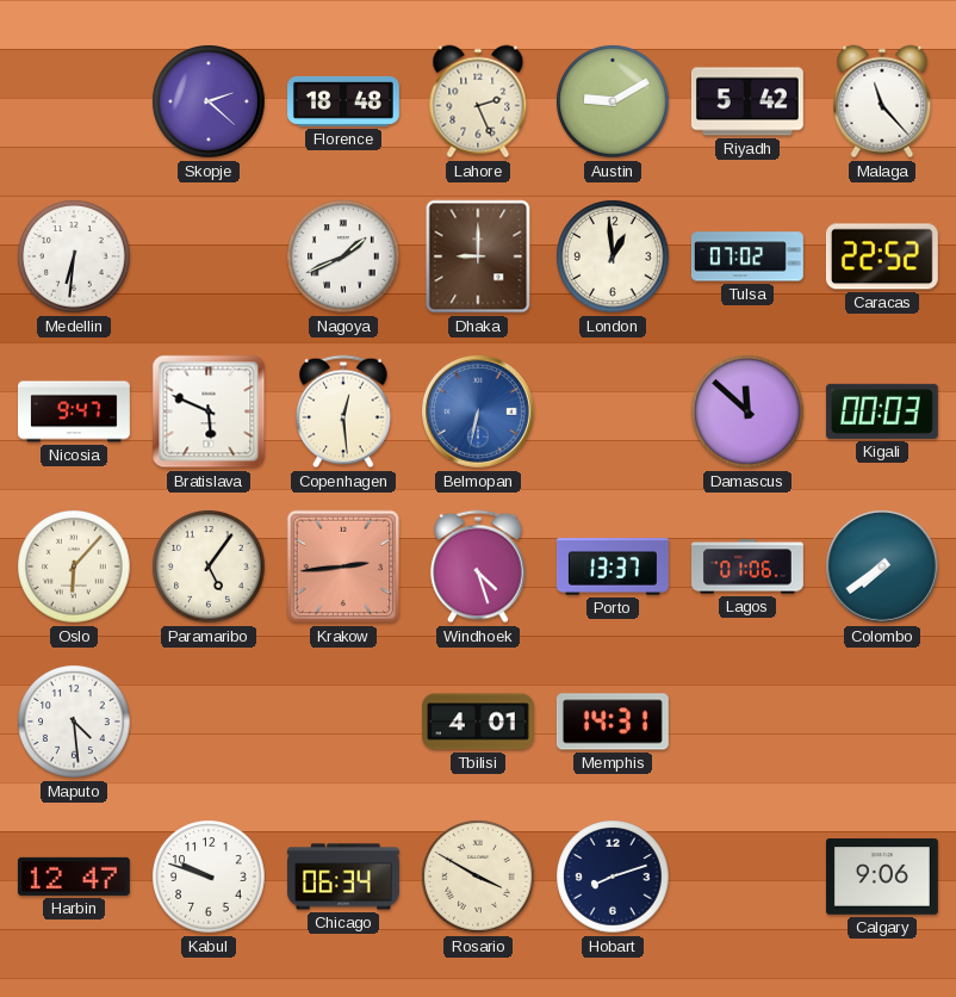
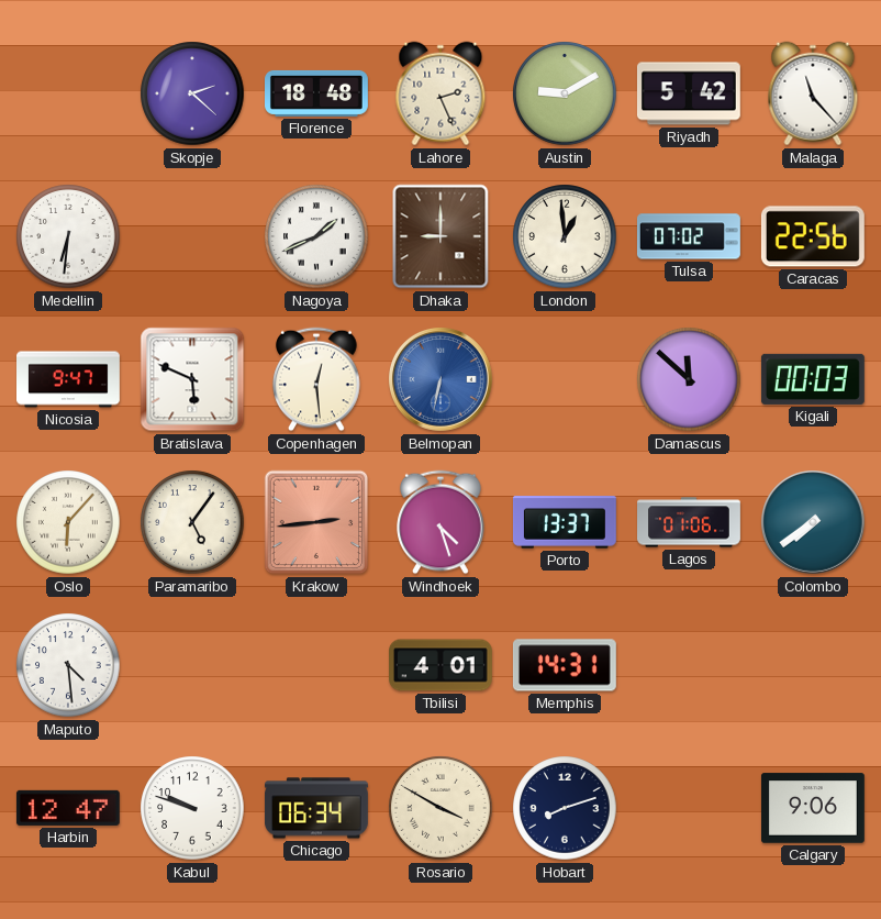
Caracas: 22:52 -> 22:56 (813, 236)
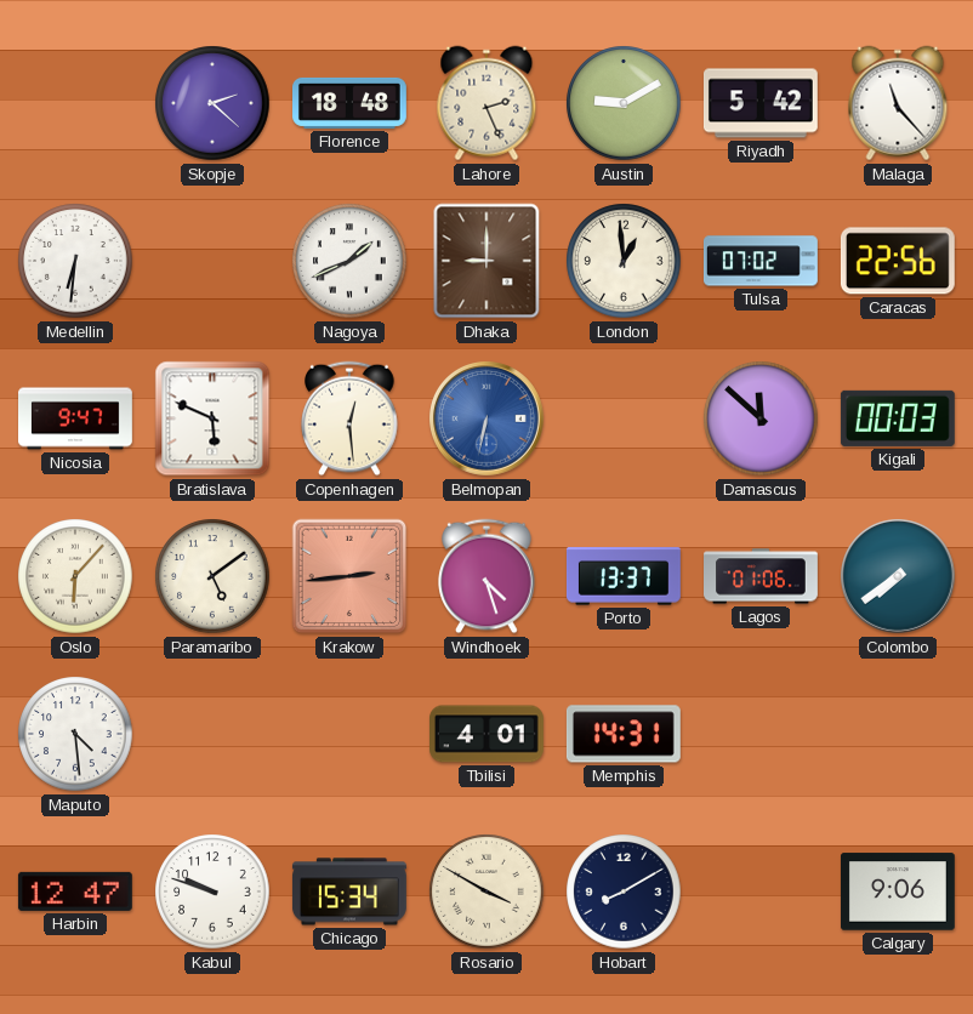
Paramaribo: 5:06 -> 5:09 (212, 576)
Chicago: 06:34 -> 15:34 (349, 891)
Hobart: 8:12 -> 8:10 (624, 891)
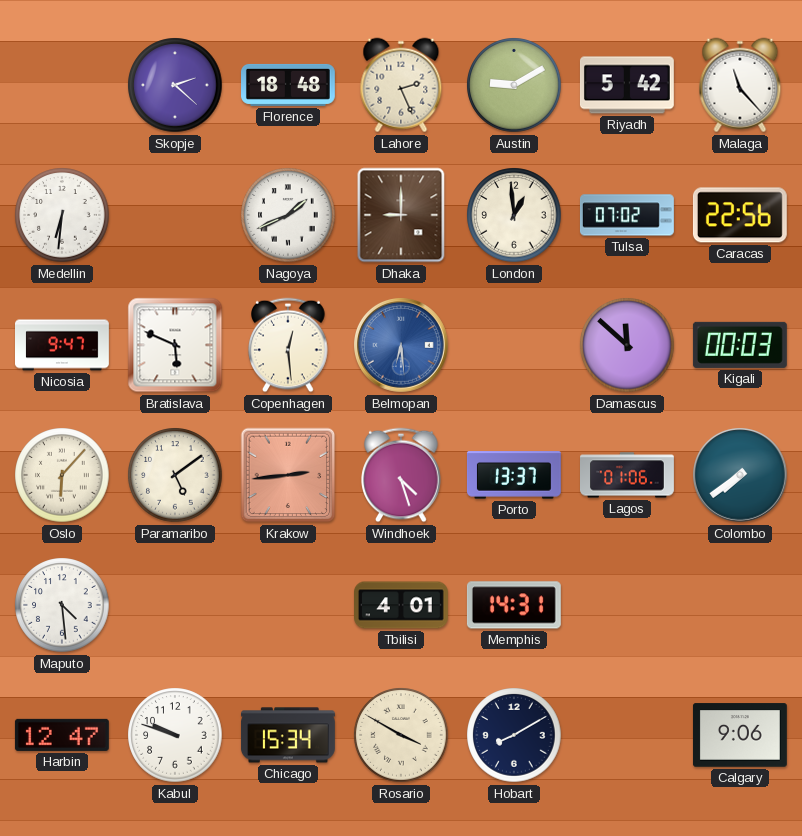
Belmopan: 6:32 -> 6:29 (402, 346)
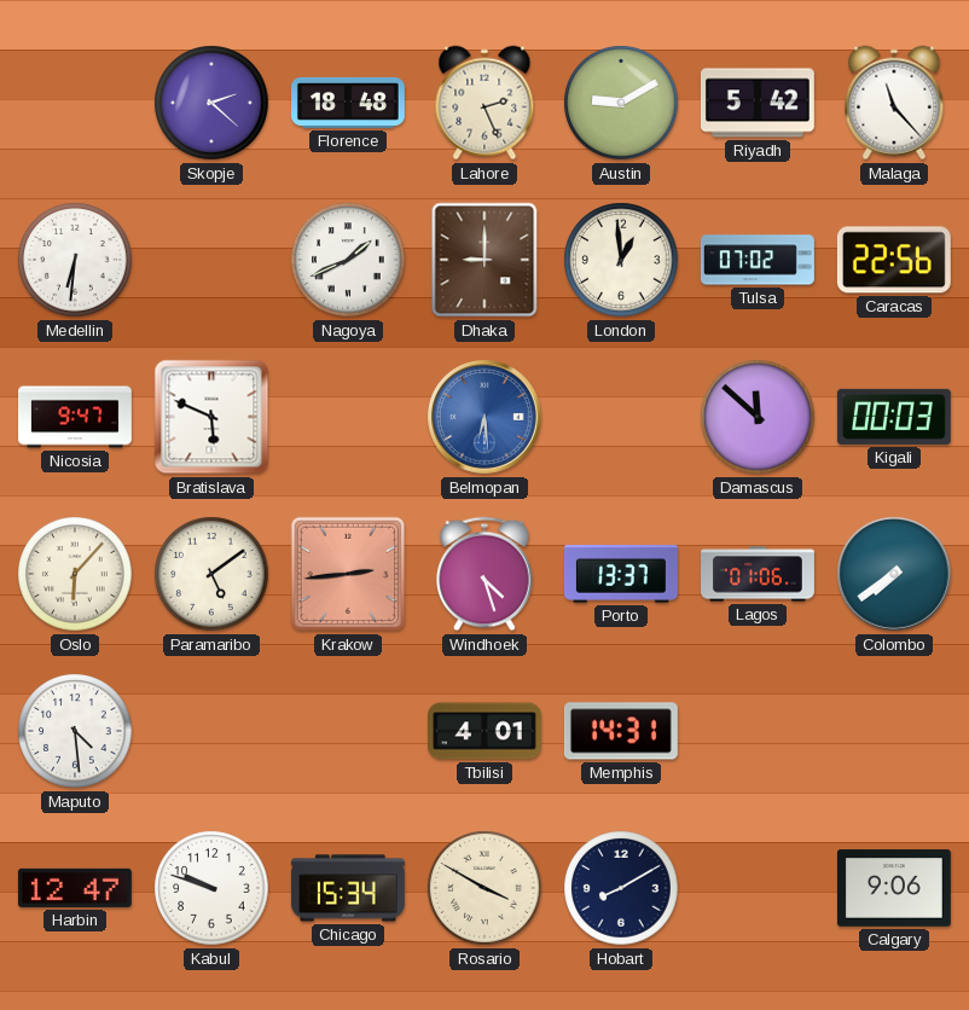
Copenhagen: 12:29 -> none (288, 345)
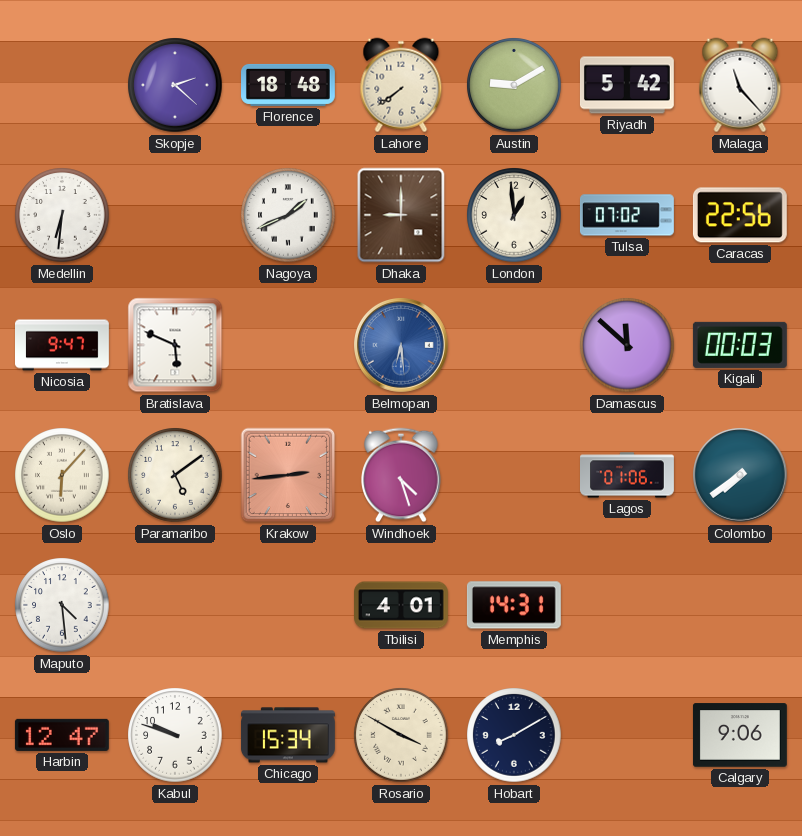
Lahore: 2:26 -> 7:39 (401, 85)
Porto: 13:37 -> none (621, 574)
